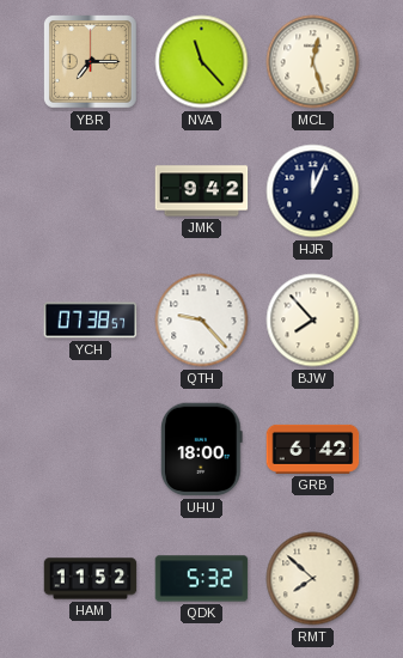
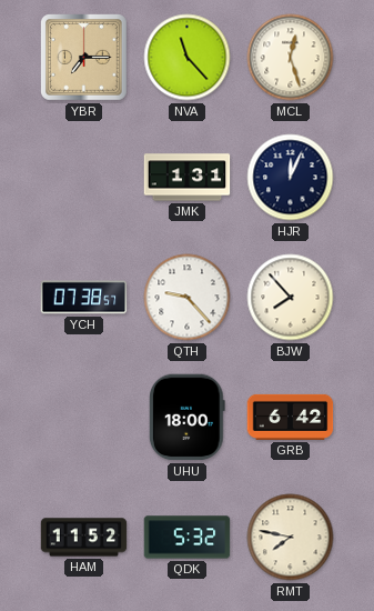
JMK: 9:42 -> 1:31 (188, 178)
RMT: 7:52 -> 7:47 (291, 538)
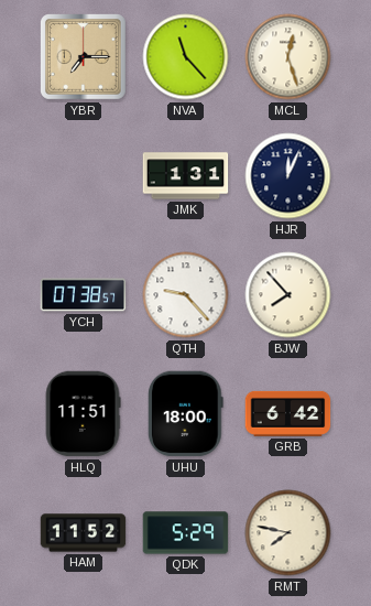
HLQ: none -> 11:51 (83, 414)
QDK: 5:32 -> 5:29 (186, 533)
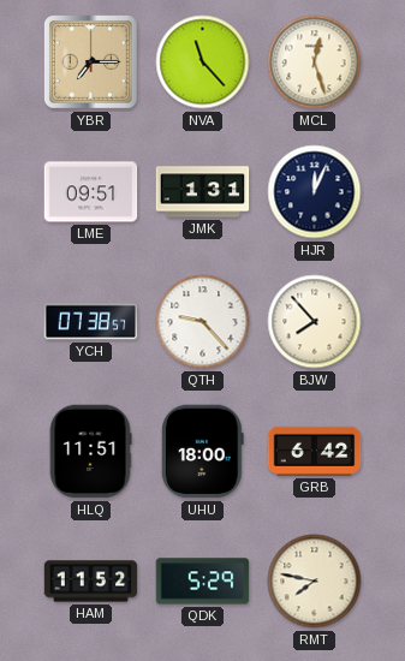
LME: none -> 09:51 (91, 192)
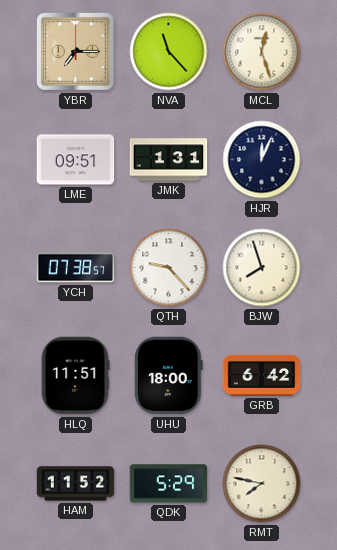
BJW: 7:53 -> 7:57 (262, 268)
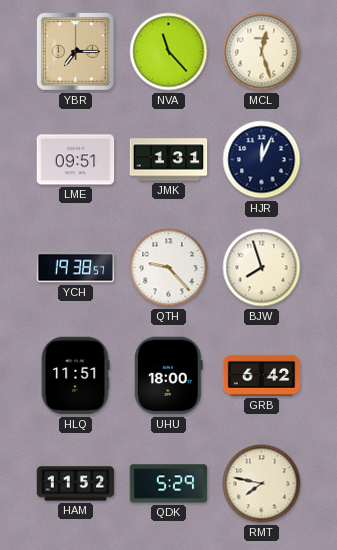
YCH: 07:38 -> 19:38 (76, 268)
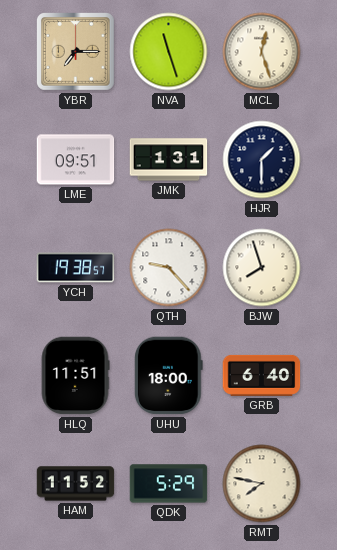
NVA: 11:23 -> 11:27 (169, 52)
HJR: 12:04 -> 1:30 (262, 160)
GRB: 6:42 -> 6:40 (262, 375)
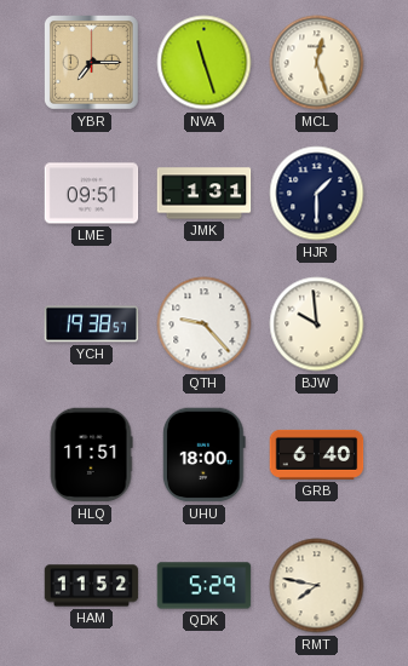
BJW: 7:57 -> 9:59 (317, 325)
